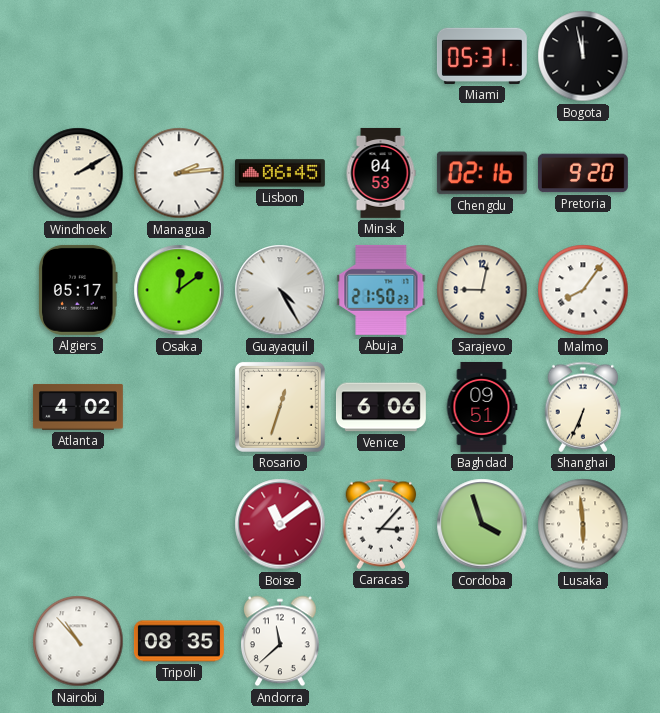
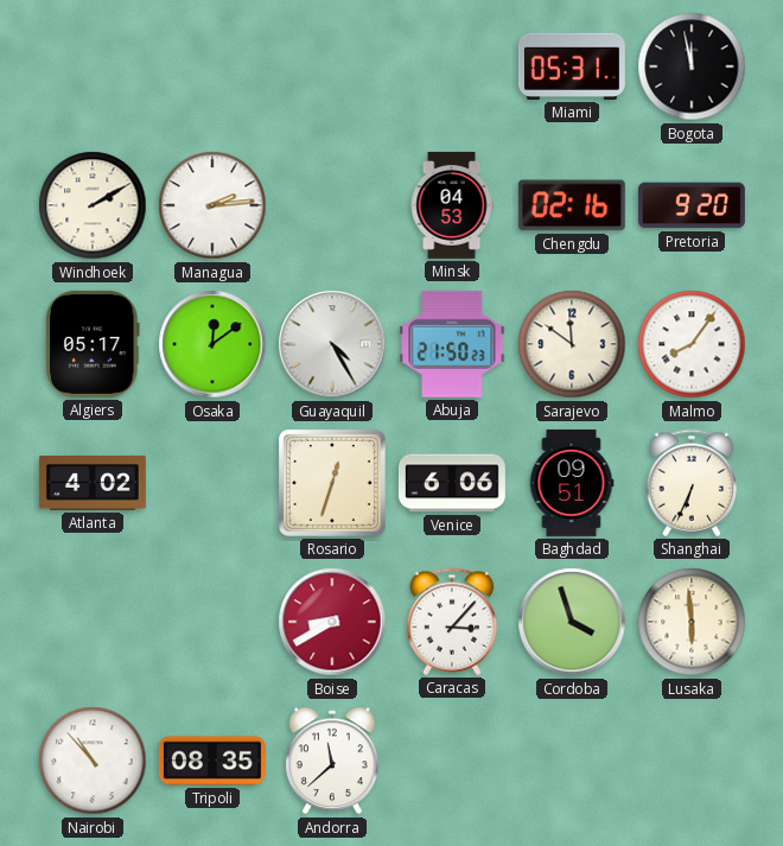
Lisbon: 06:45 -> none (280, 173)
Sarajevo: 9:02 -> 11:51 (572, 344)
Boise: 11:09 -> 8:40 (332, 622)
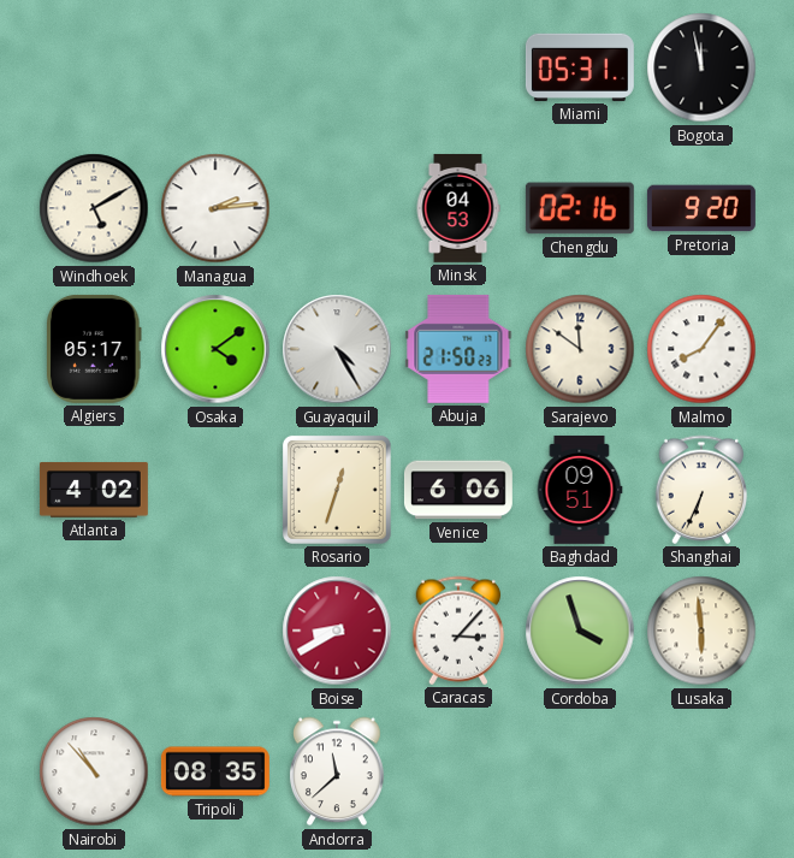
Windhoek: 2:10 -> 5:10 (94, 208)
Osaka: 12:09 -> 4:09 (215, 349)
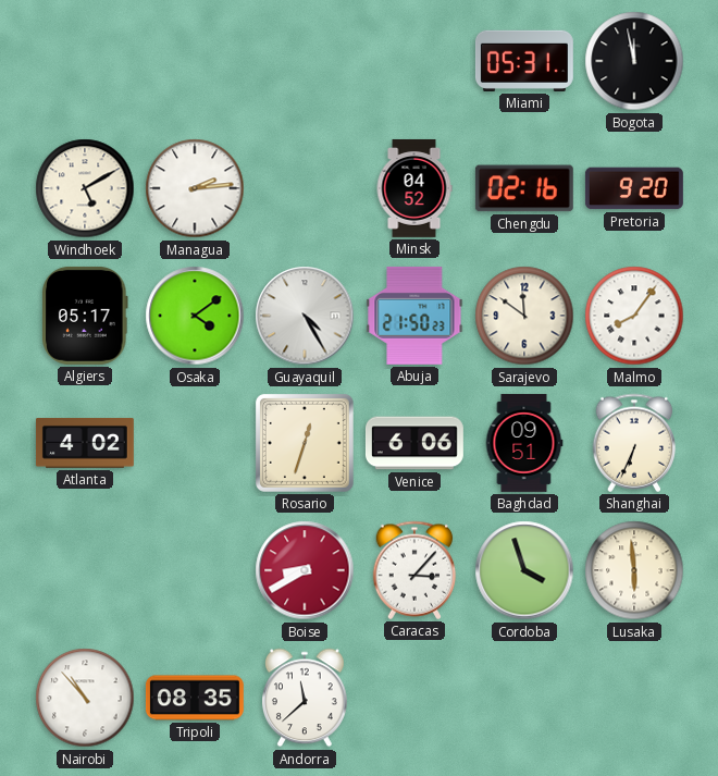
Minsk: 04:53 -> 04:52 (414, 188)
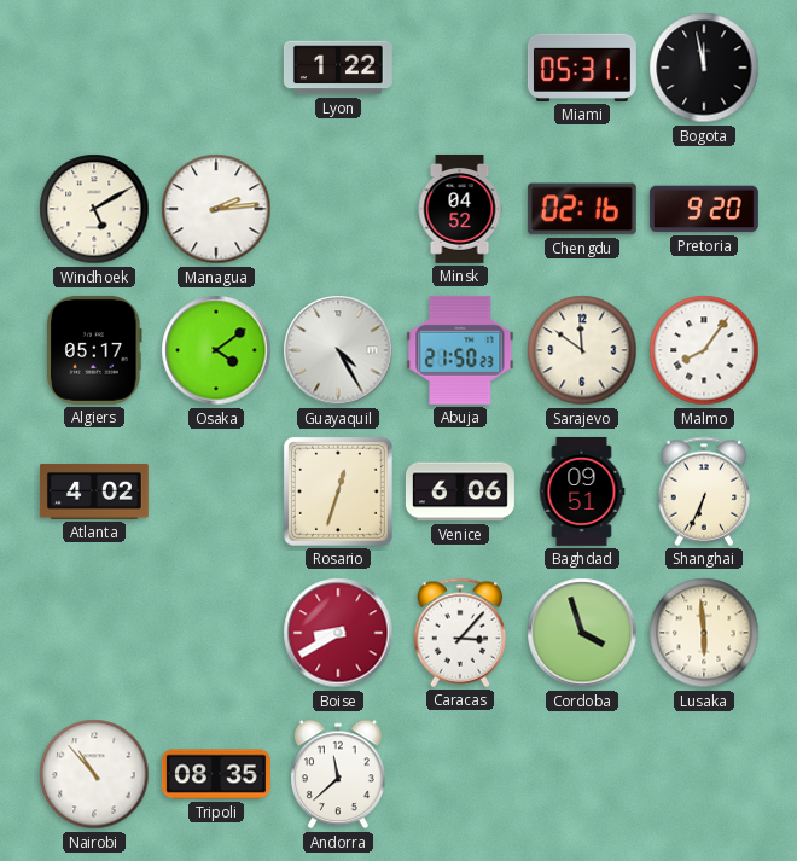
Lyon: none -> 1:22 (338, 68)
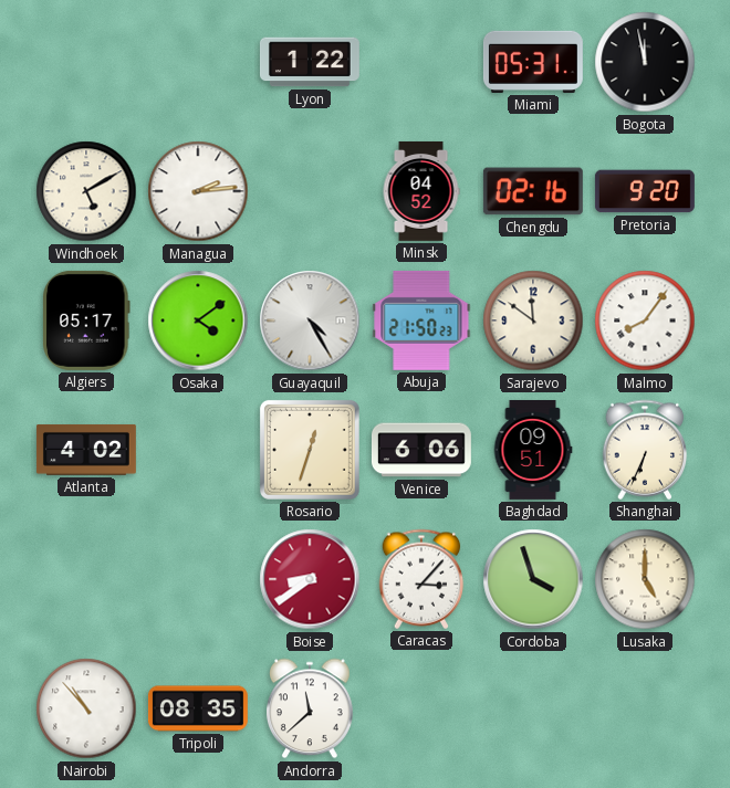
Boise: 8:40 -> 8:39 (310, 579)
Lusaka: 5:59 -> 5:00 (645, 579)
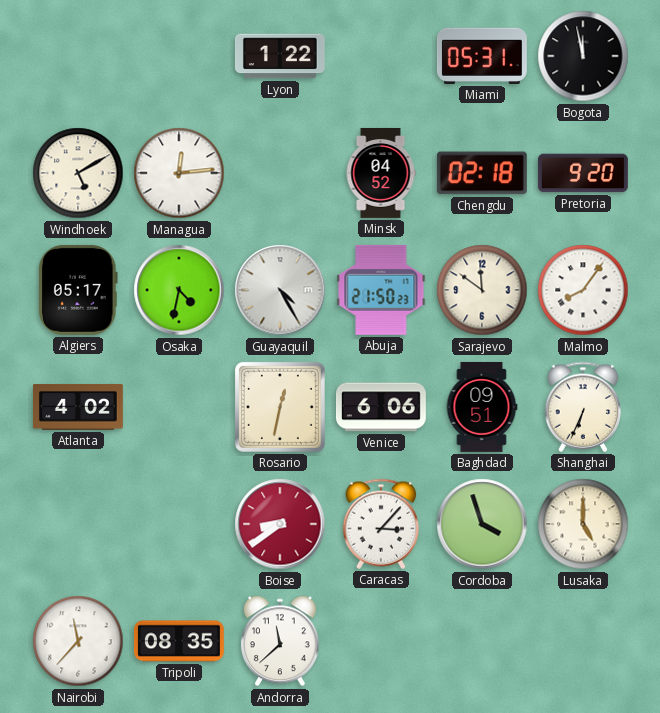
Managua: 2:14 -> 12:14 (179, 173)
Chengdu: 02:16 -> 02:18 (482, 173)
Osaka: 4:09 -> 4:32 (179, 290)
Rosario: 12:33 -> 12:32 (280, 407)
Nairobi: 10:53 -> 11:37 (78, 641)
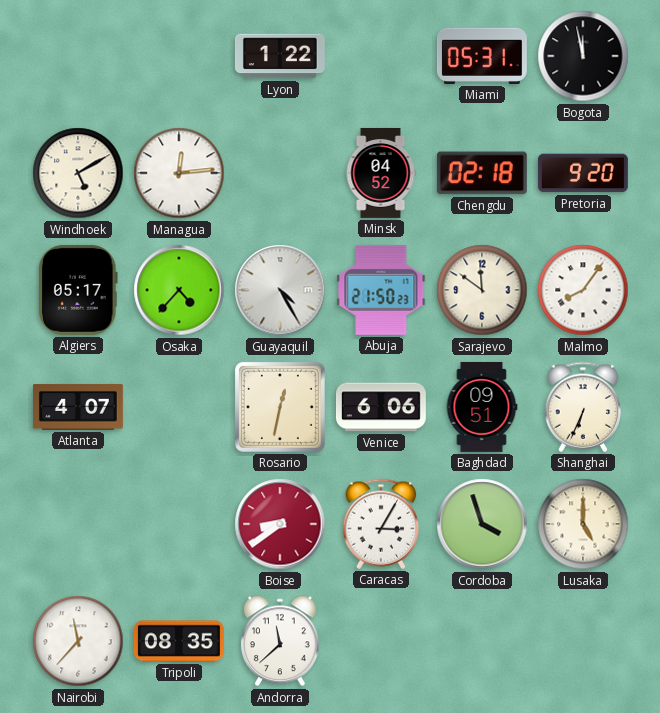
Osaka: 4:32 -> 4:37 (179, 290)
Atlanta: 4:02 -> 4:07 (78, 407)
Caracas: 3:07 -> 3:05 (381, 524)
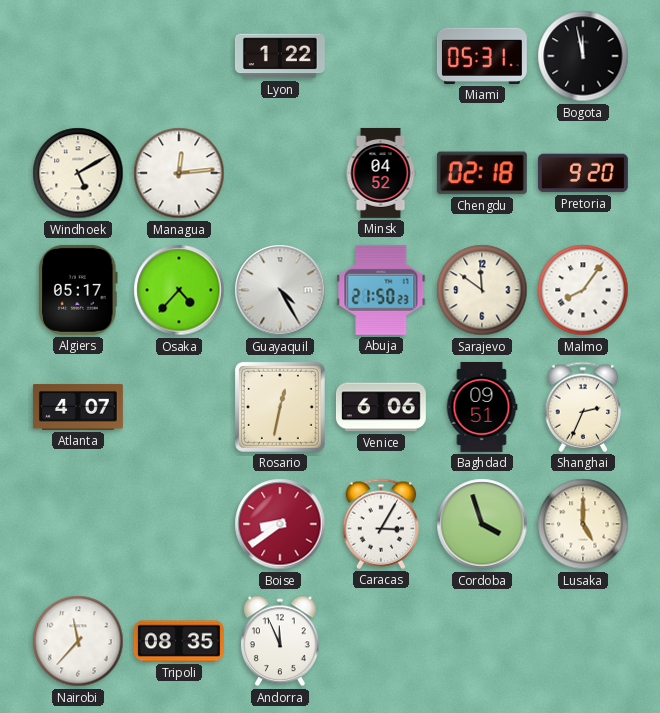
Shanghai: 6:34 -> 2:34 (583, 407)
Andorra: 11:38 -> 11:56 (281, 641)
